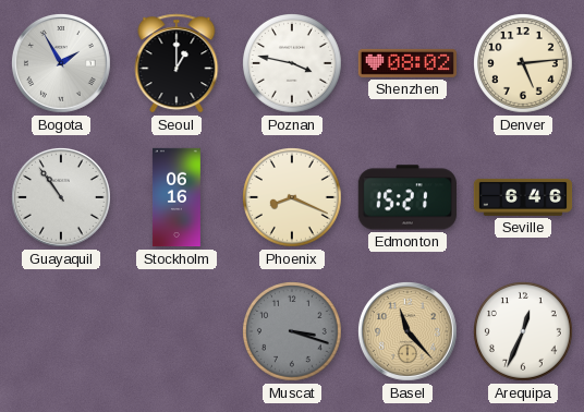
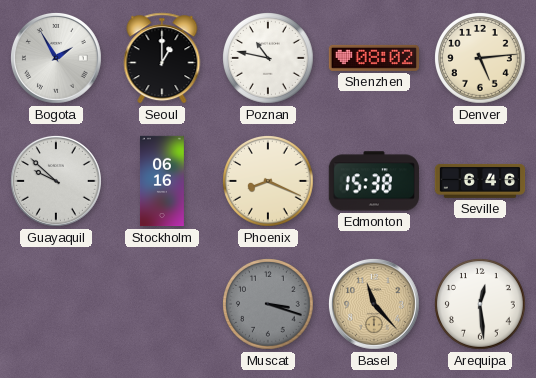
Poznan: 3:47 -> 10:47 (269, 59)
Guayaquil: 10:54 -> 9:52 (56, 181)
Edmonton: 15:21 -> 15:38 (374, 181)
Arequipa: 12:34 -> 12:29 (481, 305)
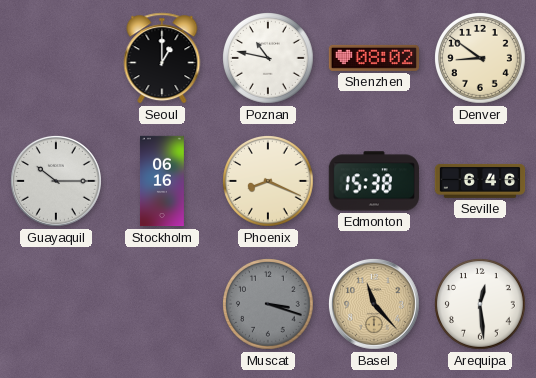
Bogota: 1:55 -> none (56, 58)
Denver: 5:14 -> 8:51 (481, 59)
Guayaquil: 9:52 -> 10:15 (56, 181)
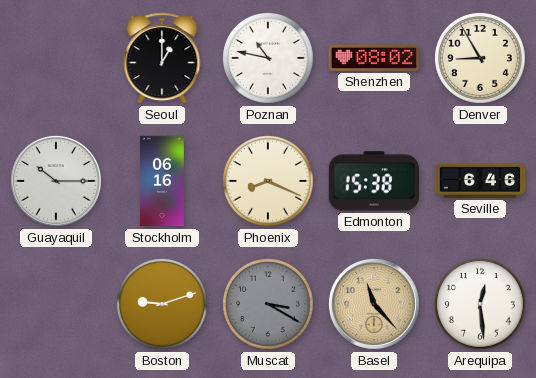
Denver: 8:51 -> 8:55 (481, 59)
Boston: none -> 9:12 (163, 305)
Muscat: 3:18 -> 3:20 (269, 305)
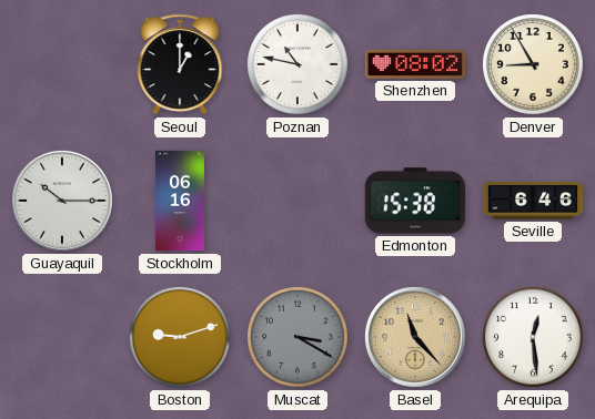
Phoenix: 8:19 -> none (269, 182)
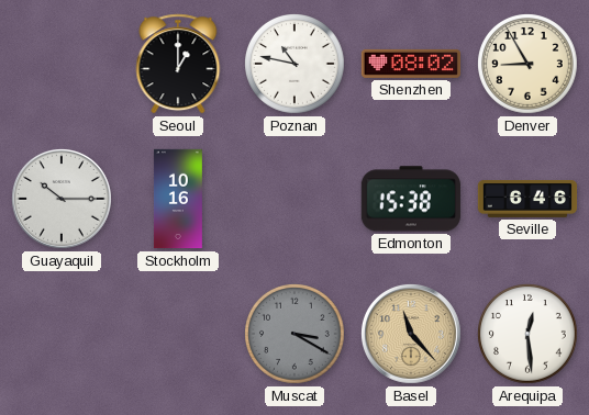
Stockholm: 06:16 -> 10:16 (178, 199)
Boston: 9:12 -> none (181, 338)
